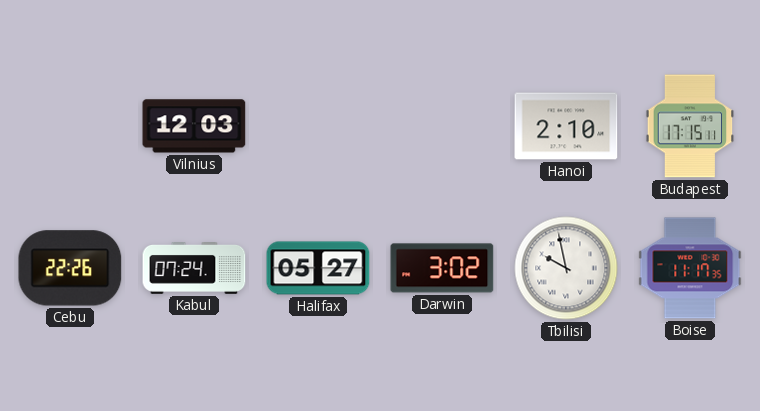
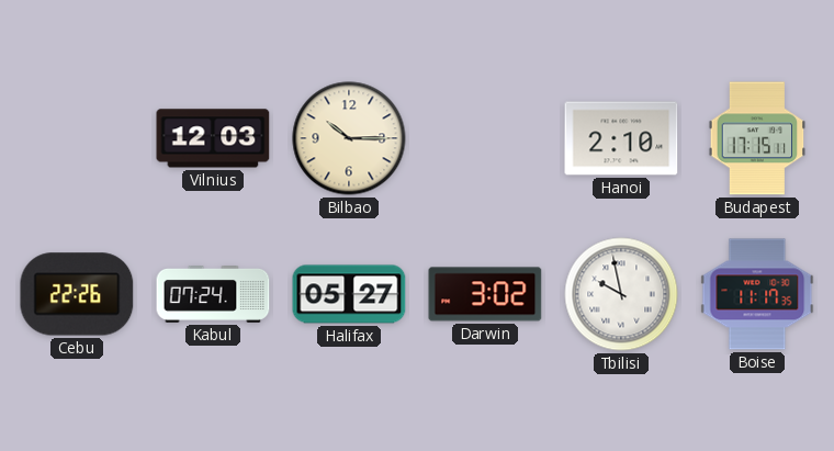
Bilbao: none -> 10:15 (349, 138)
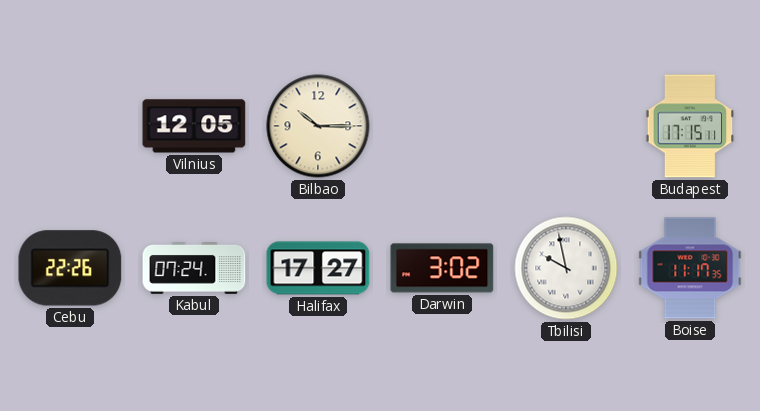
Vilnius: 12:03 -> 12:05 (194, 126)
Hanoi: 2:10 -> none (621, 138)
Halifax: 05:27 -> 17:27 (318, 268)
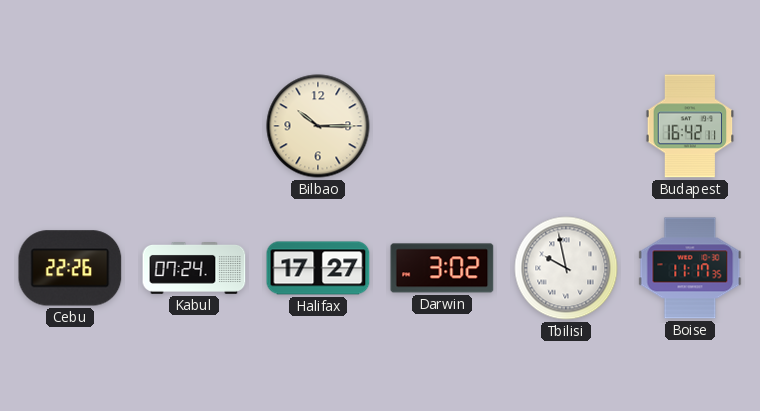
Vilnius: 12:05 -> none (194, 126)
Budapest: 17:15 -> 16:42 (690, 126)
